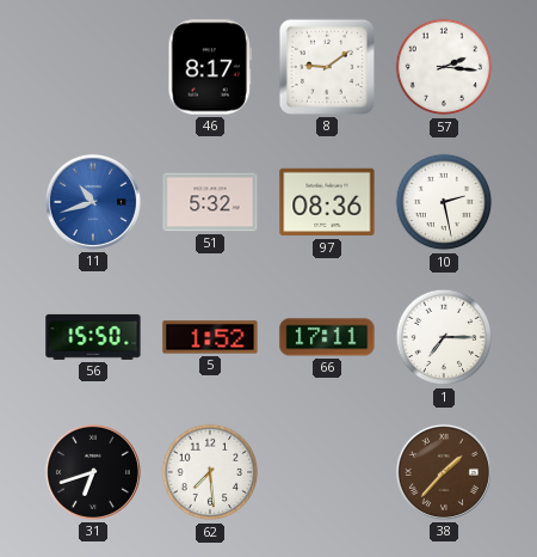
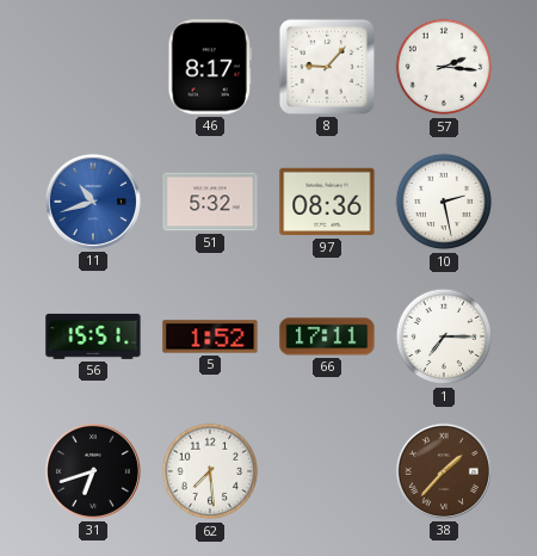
8: 9:09 -> 9:07 (327, 67)
56: 15:50 -> 15:51 (93, 336)
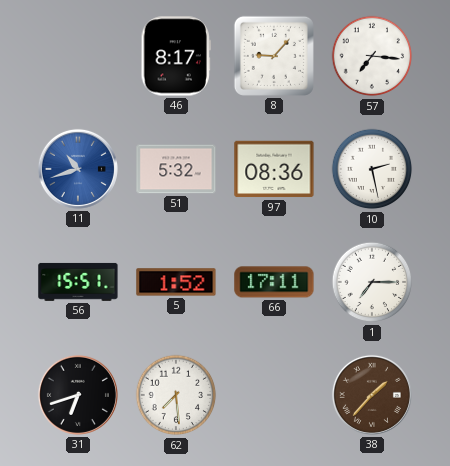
57: 2:16 -> 7:16 (372, 56)
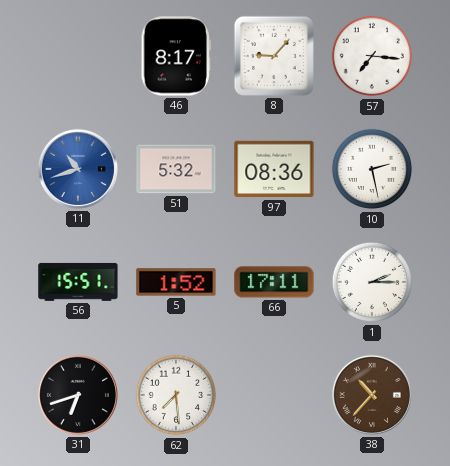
1: 7:15 -> 2:15 (372, 282)
38: 1:37 -> 10:37 (372, 395)
